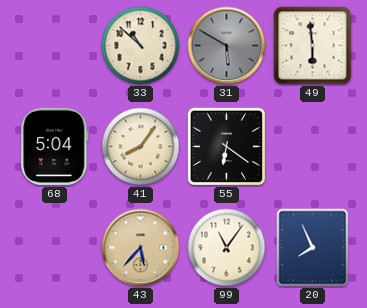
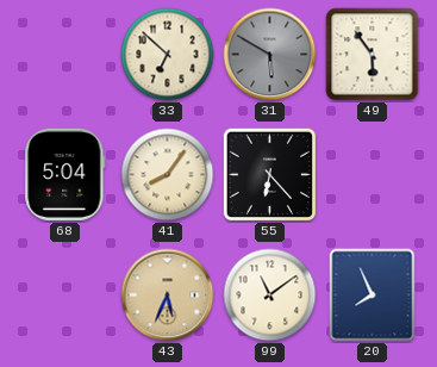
33: 10:52 -> 6:52 (168, 55)
49: 5:59 -> 5:54 (373, 55)
55: 6:21 -> 6:23 (270, 175)
43: 5:37 -> 5:34 (168, 296)
99: 11:06 -> 11:09 (270, 296)
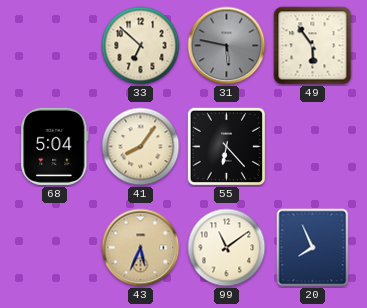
31: 5:50 -> 5:47 (227, 46)
